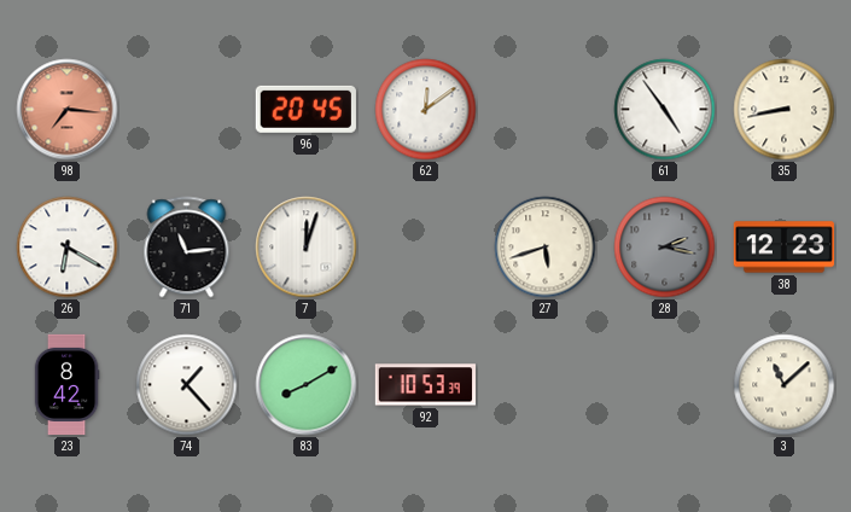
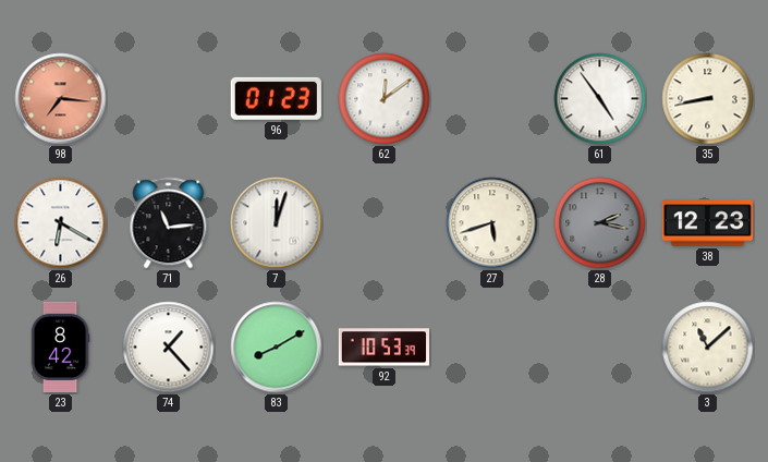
96: 20:45 -> 01:23 (276, 98)
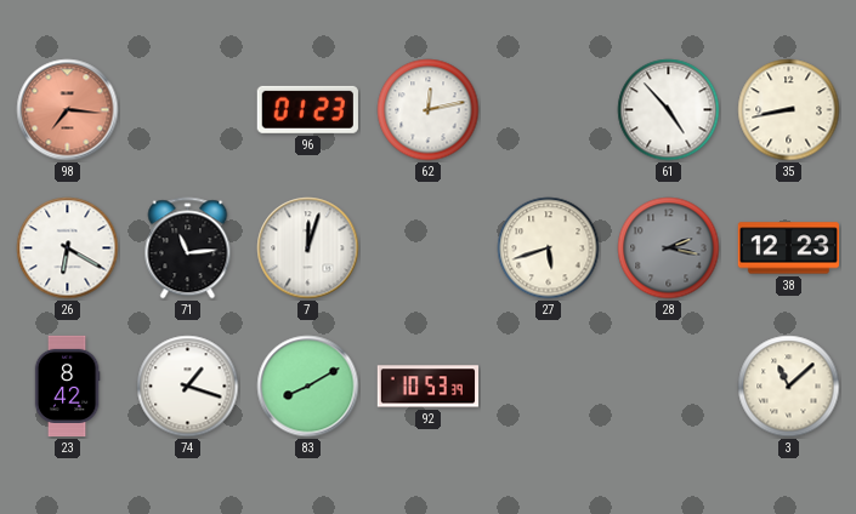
62: 12:09 -> 12:13 (429, 110)
61: 4:54 -> 4:53 (669, 110)
74: 1:23 -> 1:18 (188, 387)
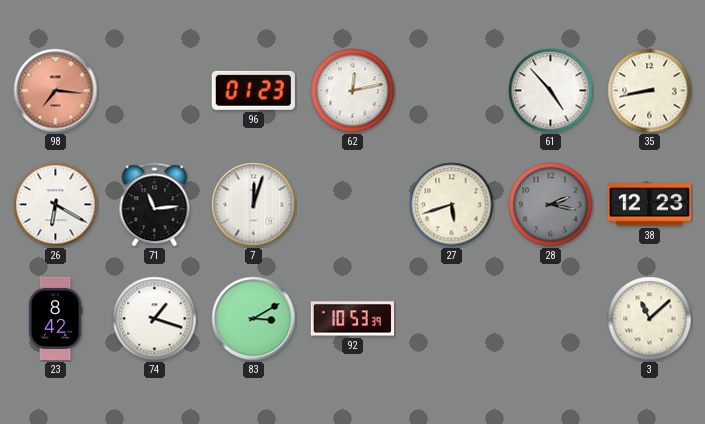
83: 8:10 -> 3:10 (254, 319)
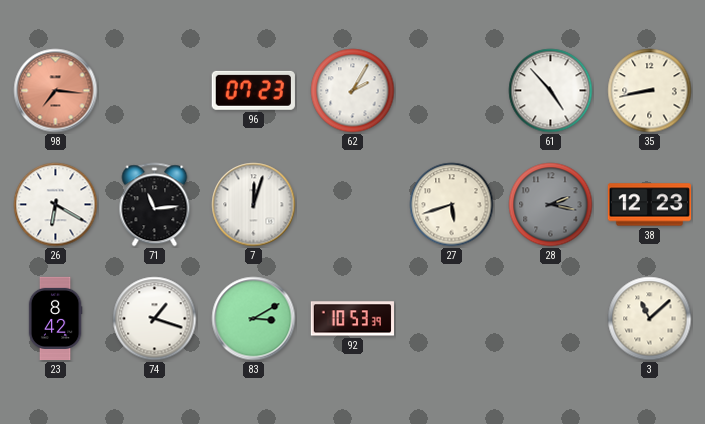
96: 01:23 -> 07:23 (253, 90)
62: 12:13 -> 2:05 (353, 91)
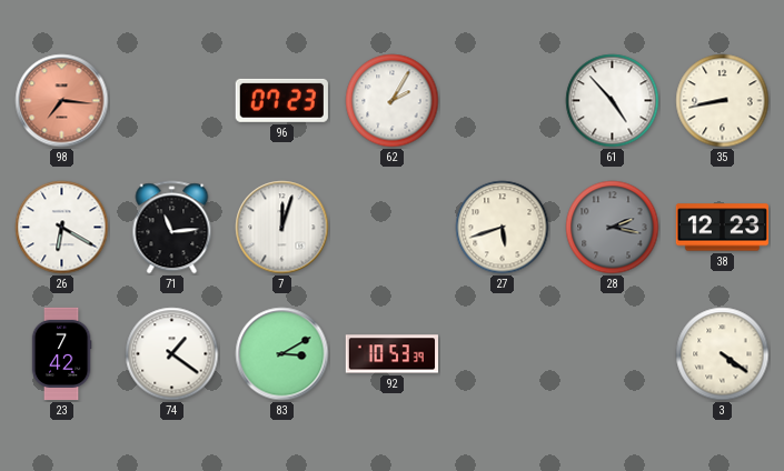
23: 8:42 -> 7:42 (61, 354)
74: 1:18 -> 1:21 (172, 354)
3: 11:08 -> 4:21 (723, 354)
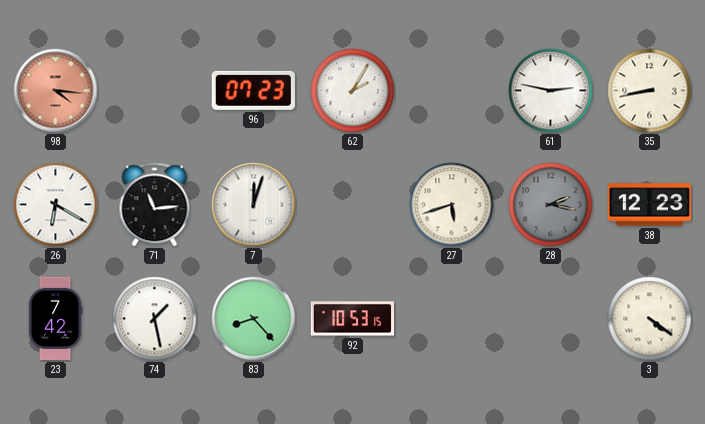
98: 7:16 -> 4:16 (56, 91)
61: 4:53 -> 2:47 (551, 91)
74: 1:21 -> 1:28 (155, 319)
83: 3:10 -> 8:23 (254, 319)
92: 10:53:39 -> 10:53:15 (352, 319)
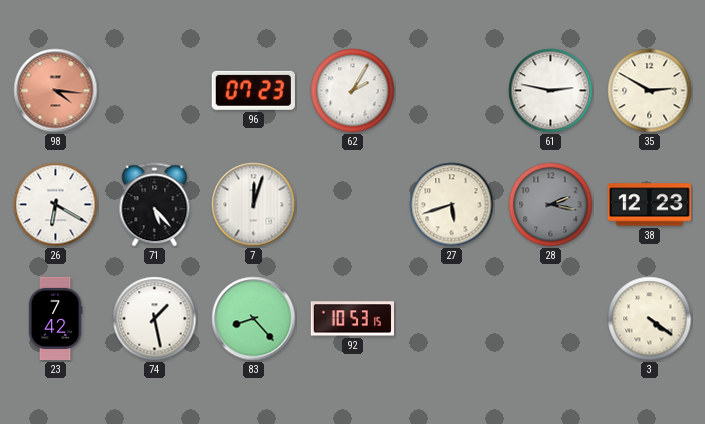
35: 8:43 -> 2:50 (650, 91)
71: 11:14 -> 5:23 (155, 205)
